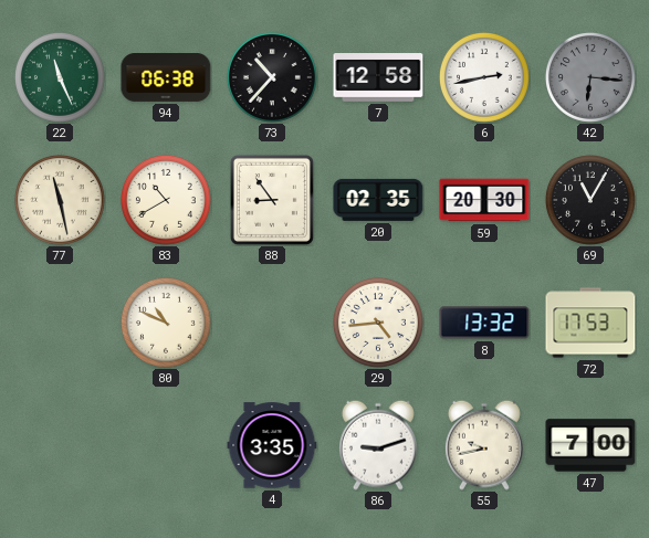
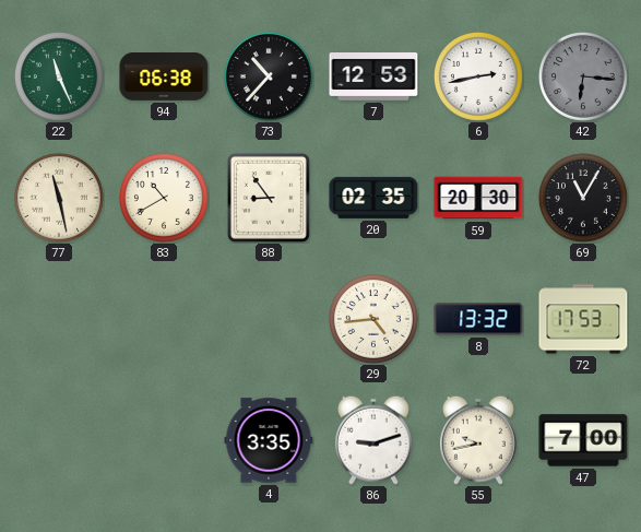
7: 12:58 -> 12:53 (373, 78)
80: 10:49 -> none (166, 323)
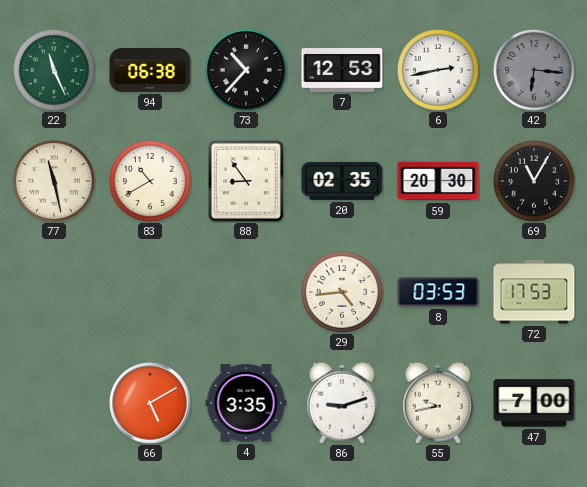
8: 13:32 -> 03:53 (438, 292)
66: none -> 5:10 (150, 403)
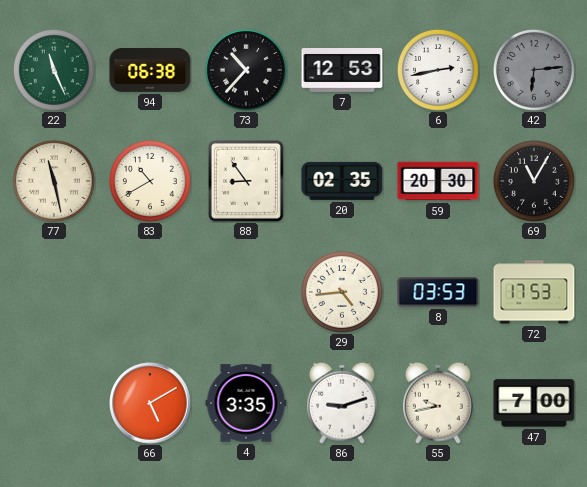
42: 6:16 -> 6:14 (534, 70)
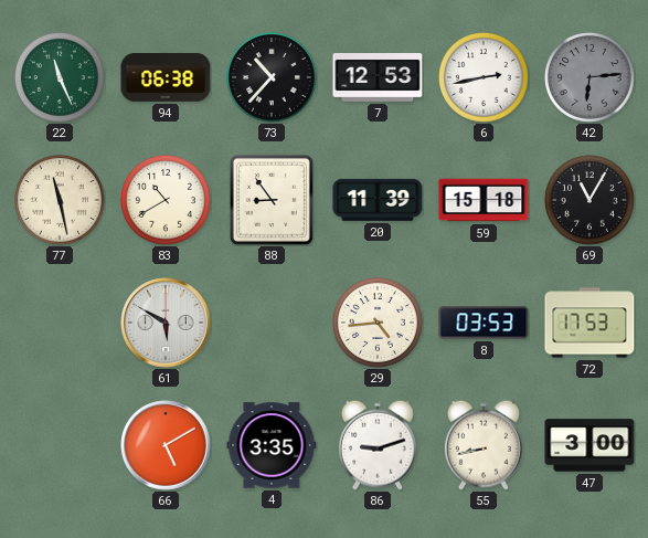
20: 02:35 -> 11:39 (378, 200)
59: 20:30 -> 15:18 (484, 200)
61: none -> 5:50 (166, 323)
55: 9:43 -> 8:43 (484, 445)
47: 7:00 -> 3:00 (589, 445)
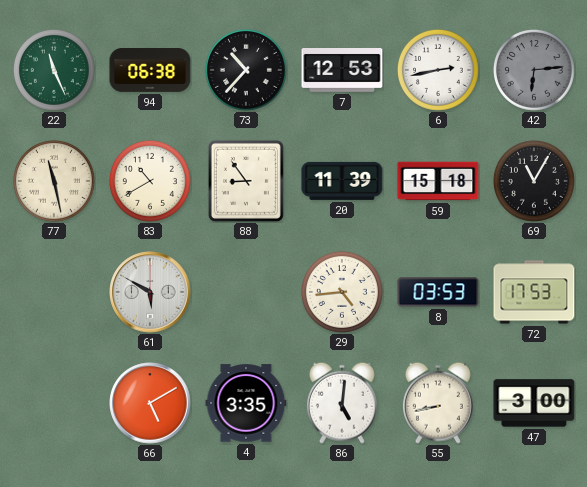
86: 9:12 -> 5:01 (342, 403)
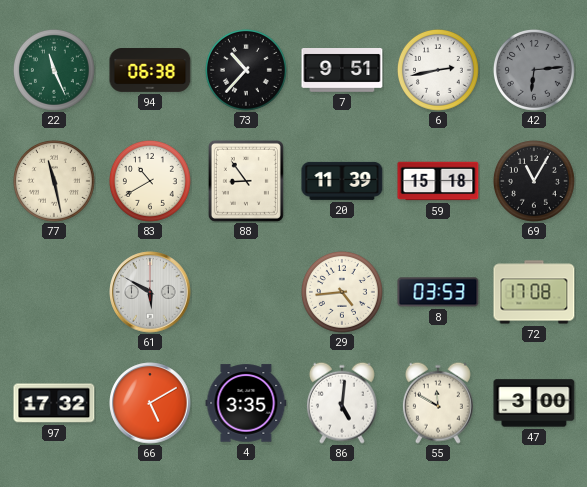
7: 12:53 -> 9:51 (342, 71)
72: 17:53 -> 17:08 (534, 292)
97: none -> 17:32 (54, 403)
55: 8:43 -> 11:50 (438, 403)
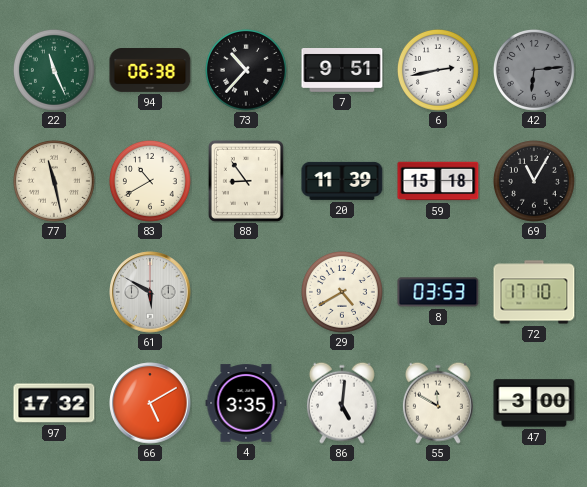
29: 4:44 -> 4:40 (342, 292)
72: 17:08 -> 17:10 (534, 292)
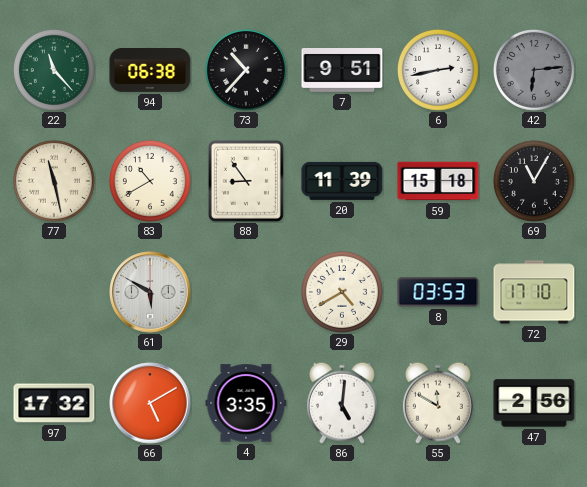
22: 11:26 -> 11:23 (54, 70)
47: 3:00 -> 2:56 (534, 403)
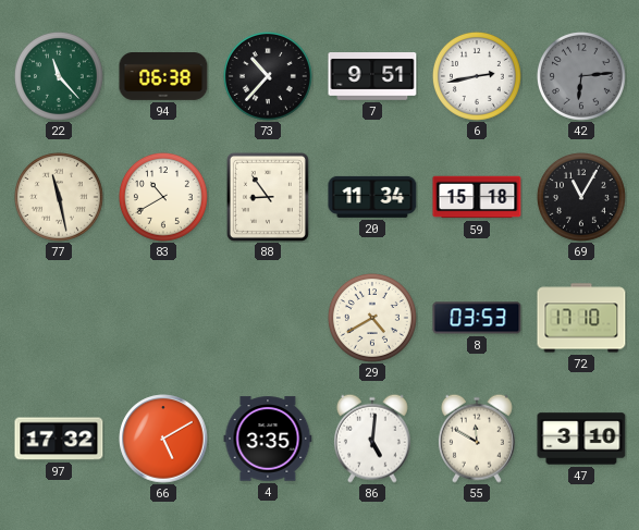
20: 11:39 -> 11:34 (372, 197)
61: 5:50 -> none (150, 292)
47: 2:56 -> 3:10 (581, 439)
